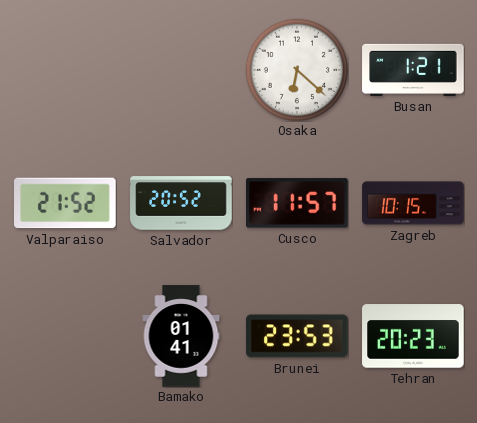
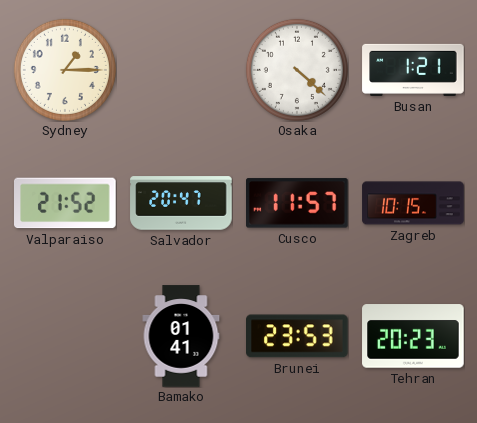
Sydney: none -> 1:15 (65, 70)
Osaka: 6:22 -> 4:22 (297, 70)
Salvador: 20:52 -> 20:47 (181, 203)
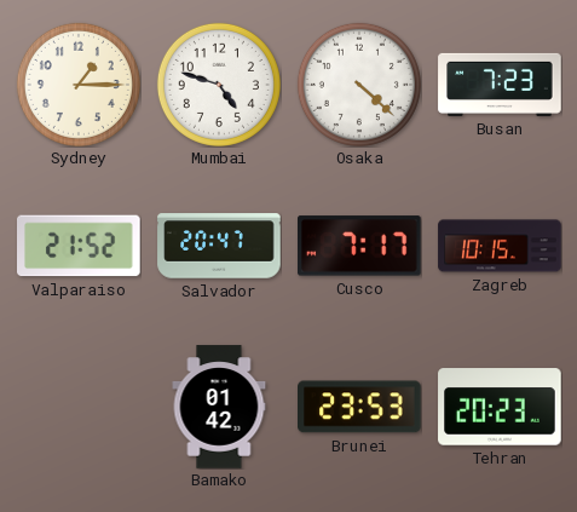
Mumbai: none -> 4:48 (219, 85)
Busan: 1:21 -> 7:23 (500, 85)
Cusco: 11:57 -> 7:17 (360, 246)
Bamako: 01:41 -> 01:42 (219, 407)
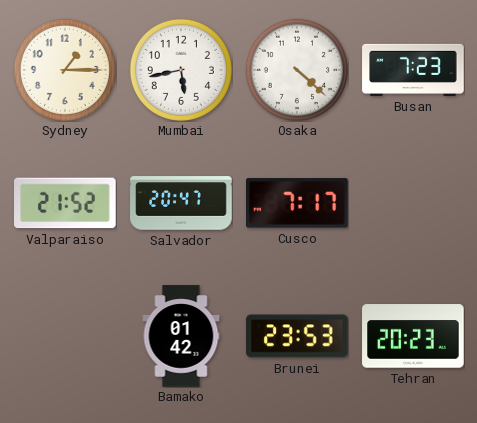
Mumbai: 4:48 -> 5:43 (181, 70)
Zagreb: 10:15 -> none (500, 246)
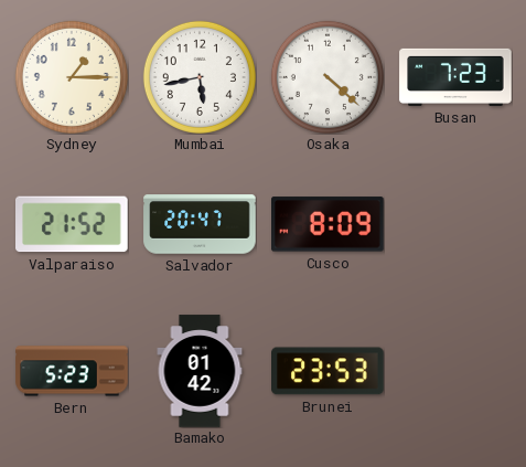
Cusco: 7:17 -> 8:09 (329, 224)
Bern: none -> 5:23 (72, 371)
Tehran: 20:23 -> none (413, 336)
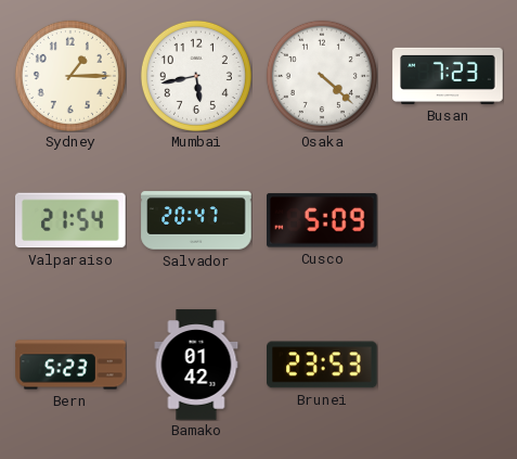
Valparaiso: 21:52 -> 21:54 (70, 220)
Cusco: 8:09 -> 5:09 (323, 220)
